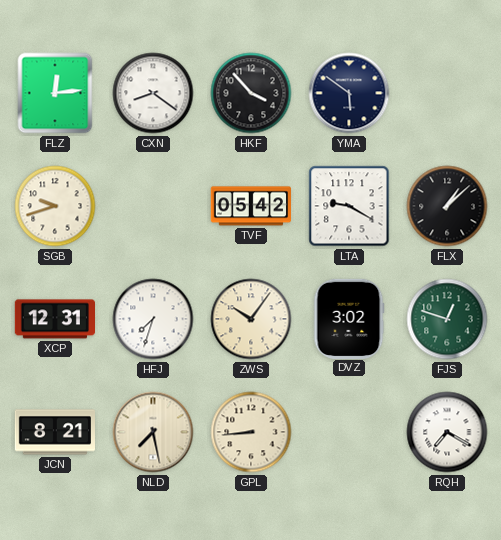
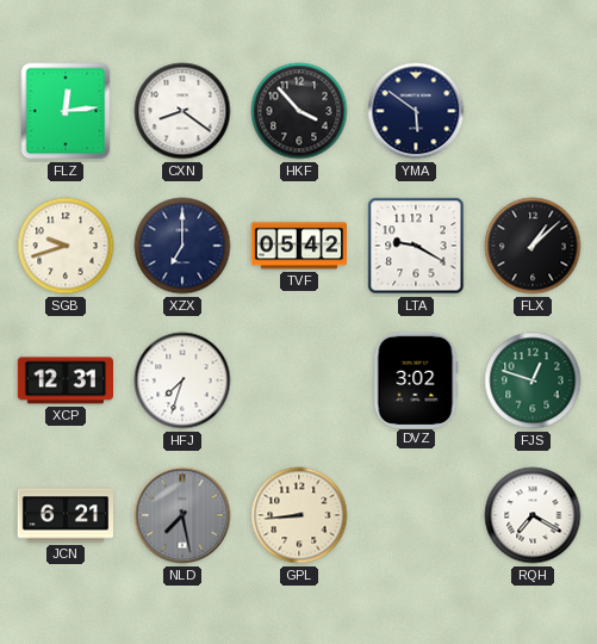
XZX: none -> 7:00 (182, 246)
ZWS: 10:06 -> none (251, 319)
JCN: 8:21 -> 6:21 (64, 515)
NLD dial: cream -> grey (182, 515)
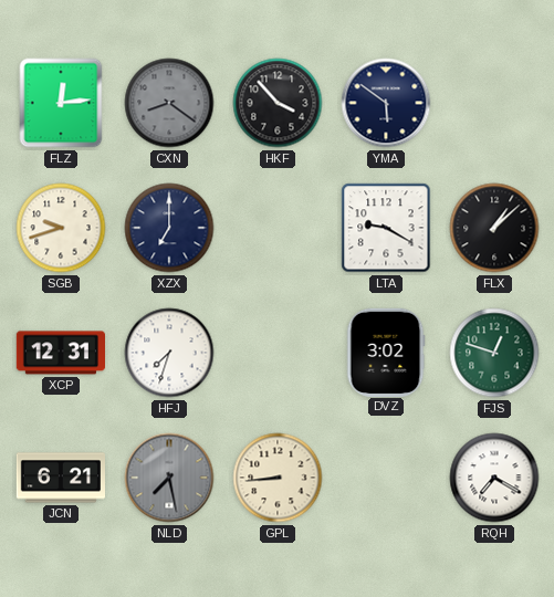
CXN dial: white -> grey (169, 103)
TVF: 05:42 -> none (298, 246)
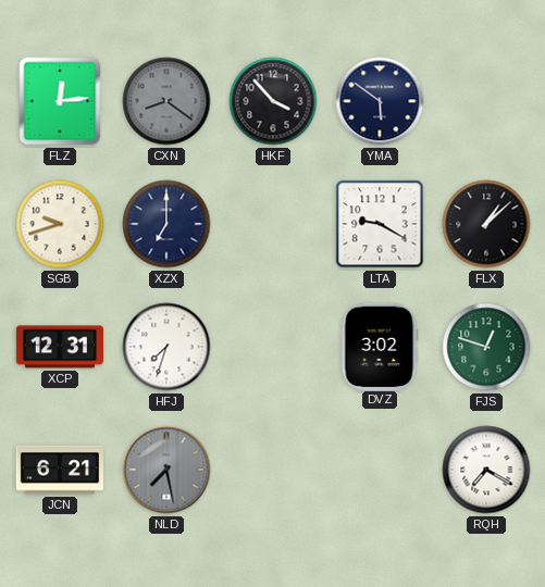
GPL: 8:44 -> none (278, 478)
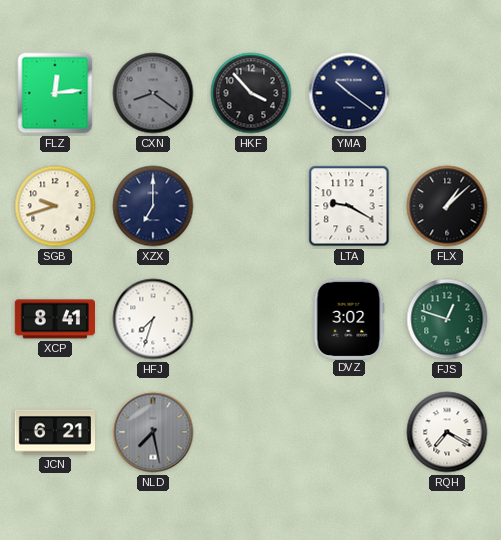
YMA: 5:51 -> 10:21 (349, 93)
XCP: 12:31 -> 8:41 (54, 319)
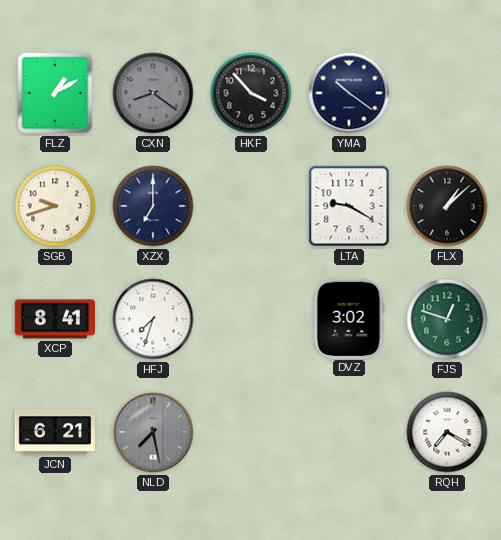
FLZ: 12:14 -> 1:10 (55, 93)
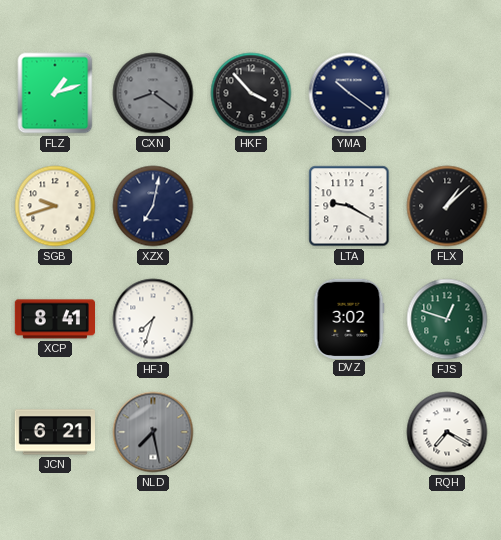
FLZ: 1:10 -> 1:12 (55, 93)
XZX: 7:00 -> 7:02 (153, 206)
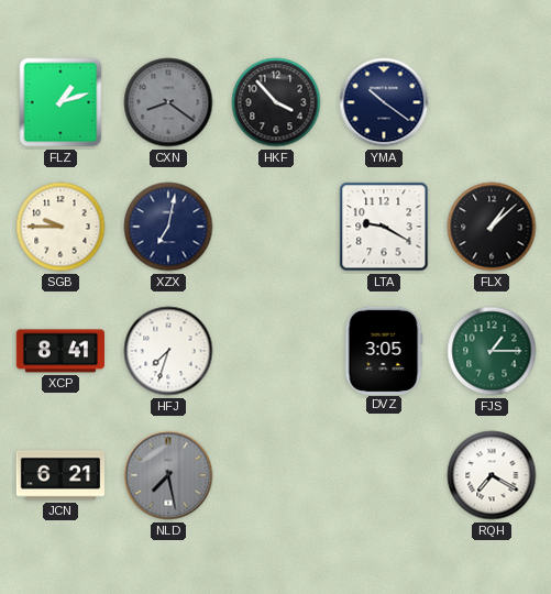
SGB: 9:42 -> 9:45 (60, 227)
DVZ: 3:02 -> 3:05 (384, 350)
FJS: 12:48 -> 1:15 (492, 351)
